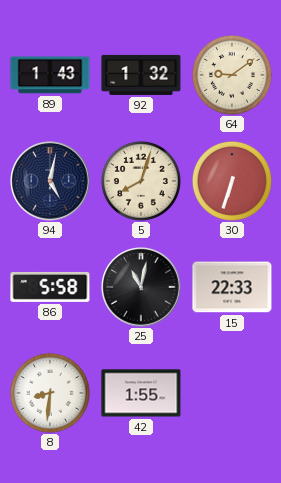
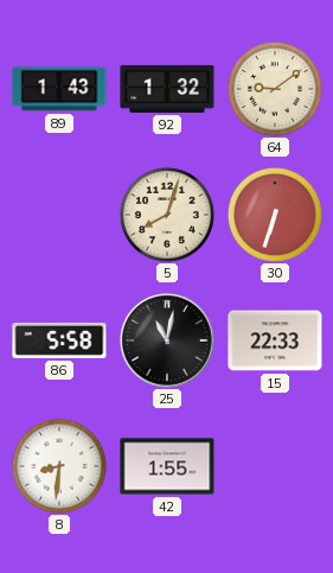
94: 5:02 -> none (50, 181)
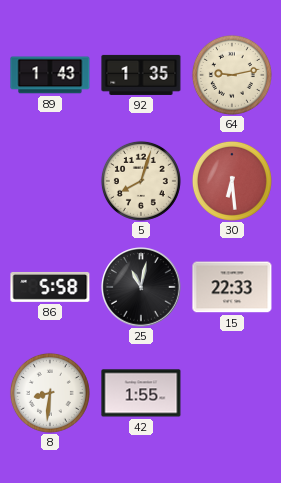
92: 1:32 -> 1:35 (141, 75)
64: 9:09 -> 9:13 (232, 75)
30: 6:33 -> 6:29 (232, 181)
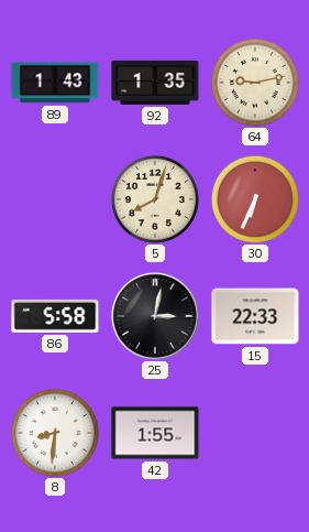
30: 6:29 -> 6:34 (255, 199)
25: 11:02 -> 3:02 (155, 316)
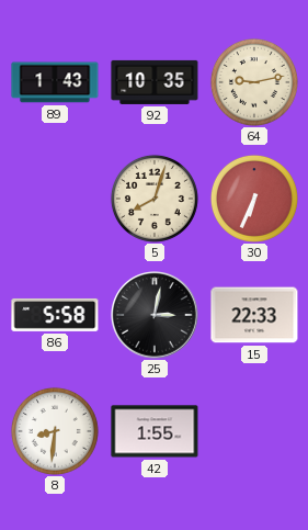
92: 1:35 -> 10:35 (155, 82)
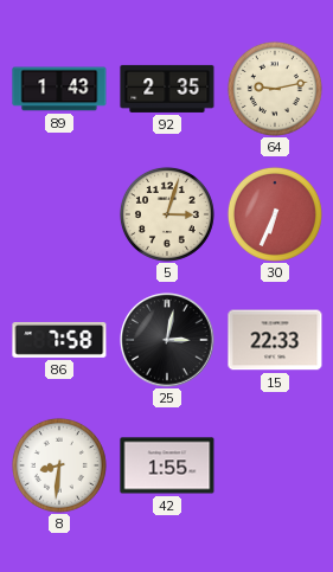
92: 10:35 -> 2:35 (167, 89)
5: 8:03 -> 3:03 (167, 214)
86: 5:58 -> 7:58 (59, 340)
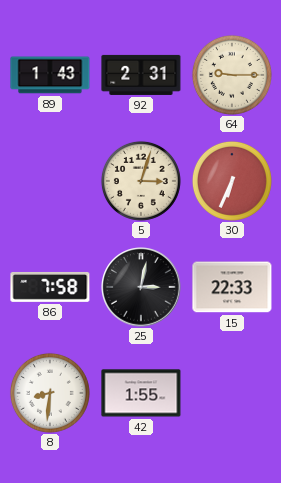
92: 2:35 -> 2:31 (141, 75)
64: 9:13 -> 9:15 (232, 75)
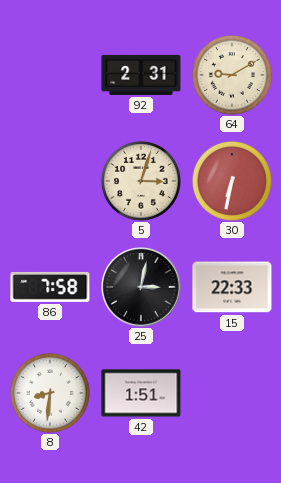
89: 1:43 -> none (50, 75)
64: 9:15 -> 9:10 (232, 75)
30: 6:34 -> 6:32 (232, 181)
42: 1:55 -> 1:51 (141, 393)
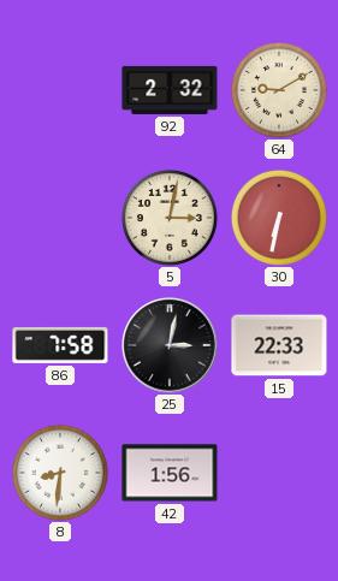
92: 2:31 -> 2:32 (170, 90)
5: 3:03 -> 3:02 (170, 218)
42: 1:51 -> 1:56 (170, 473)
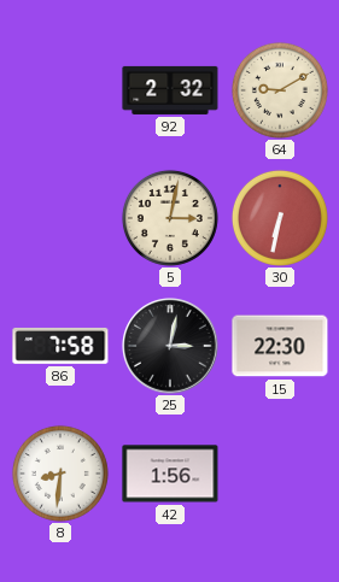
15: 22:33 -> 22:30 (280, 346)
